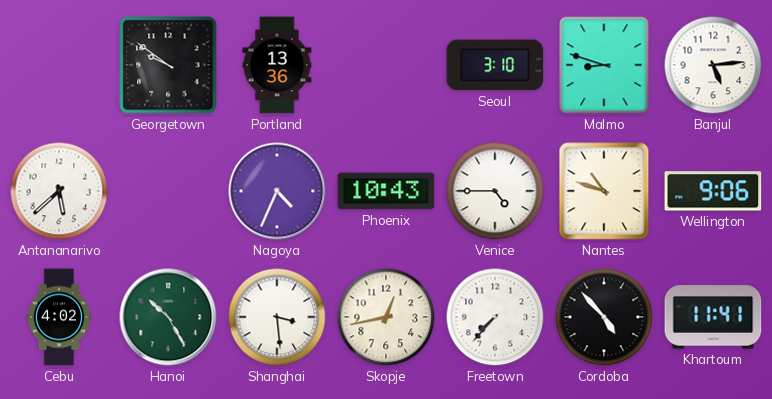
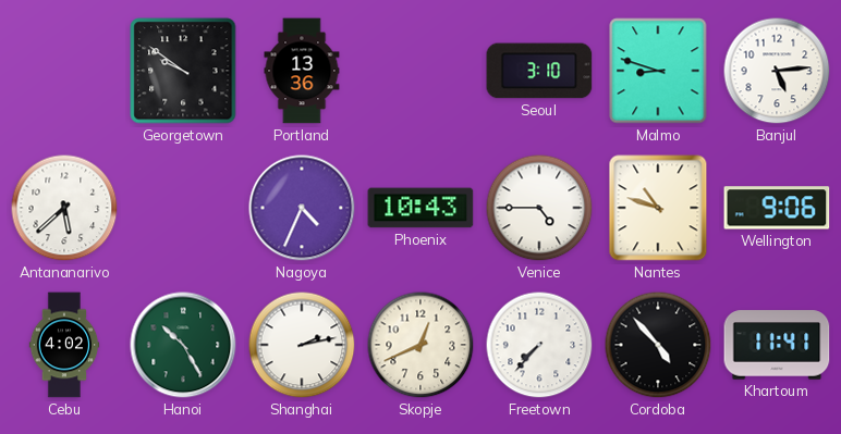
Shanghai: 3:29 -> 2:13 (302, 345)
Skopje: 12:43 -> 12:41 (421, 345)
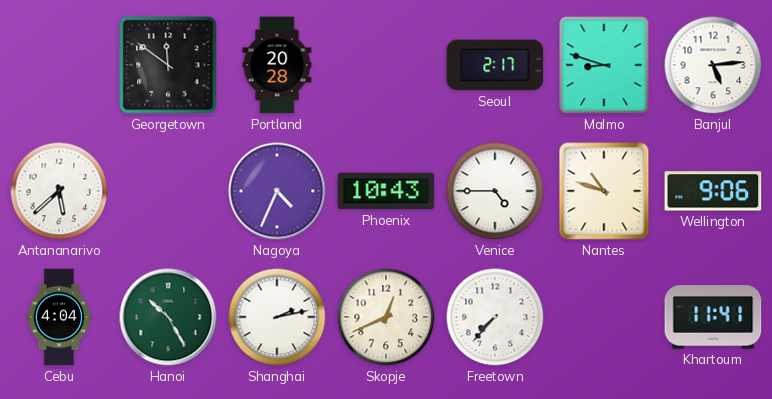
Georgetown: 9:51 -> 11:51 (168, 65)
Portland: 13:36 -> 20:28 (277, 65)
Seoul: 3:10 -> 2:17 (495, 65)
Cebu: 4:02 -> 4:04 (59, 317)
Cordoba: 4:53 -> none (658, 345)
